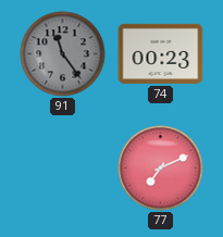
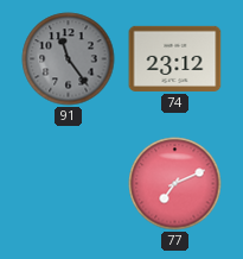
74: 00:23 -> 23:12 (175, 58)
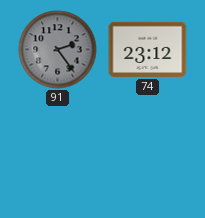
91: 11:24 -> 2:24 (58, 50)
77: 7:11 -> none (175, 184)
